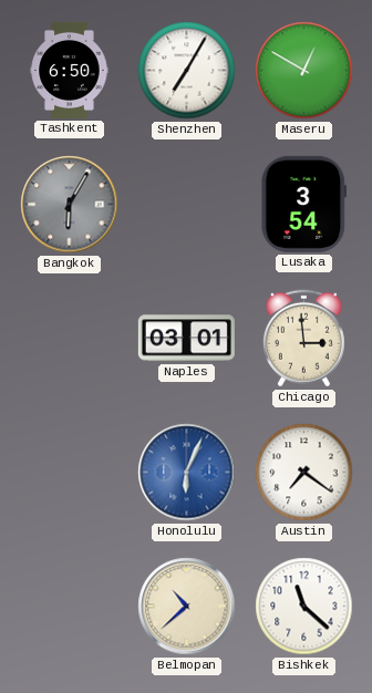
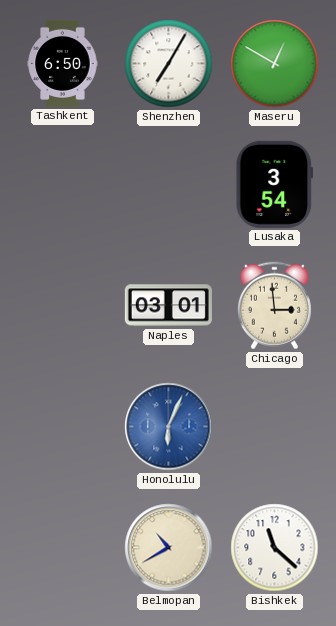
Bangkok: 6:05 -> none (70, 205)
Austin: 7:21 -> none (304, 473)
Belmopan: 10:38 -> 10:40 (169, 548)
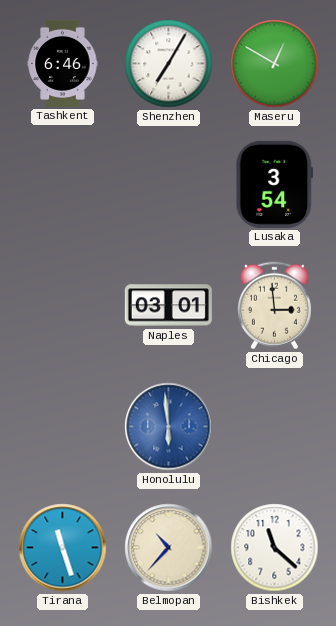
Tashkent: 6:50 -> 6:46 (63, 63)
Honolulu: 6:04 -> 5:59 (169, 427)
Tirana: none -> 11:27 (63, 548)
Belmopan: 10:40 -> 10:37 (169, 548)
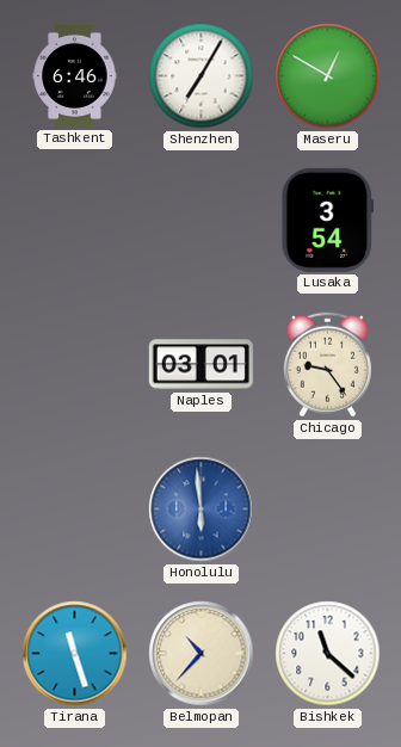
Chicago: 2:59 -> 9:24 (327, 365)
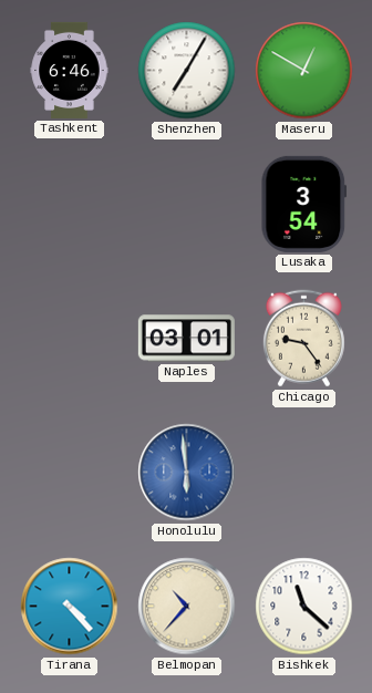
Tirana: 11:27 -> 4:23 (70, 607)
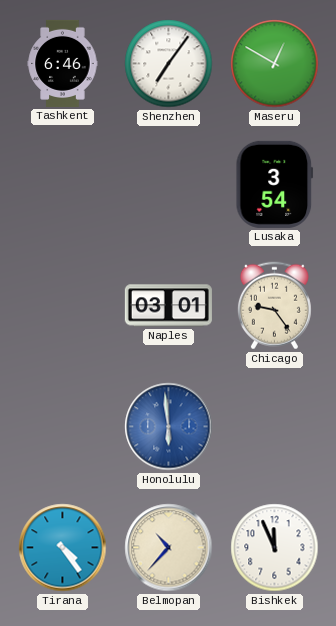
Shenzhen: 7:05 -> 7:06 (169, 64)
Tirana: 4:23 -> 4:24 (63, 548)
Bishkek: 11:22 -> 11:56 (275, 548)
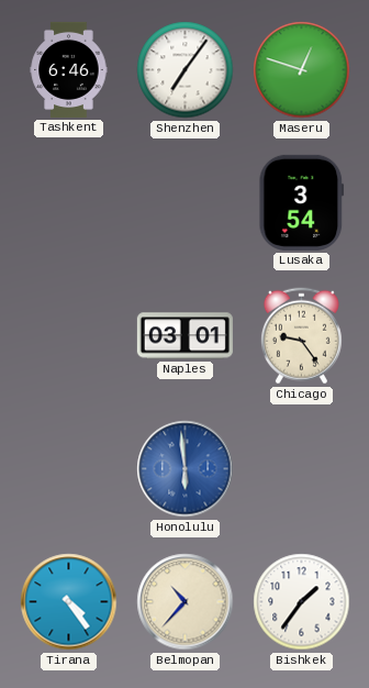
Maseru: 12:50 -> 12:48 (302, 70)
Bishkek: 11:56 -> 1:36 (302, 602)
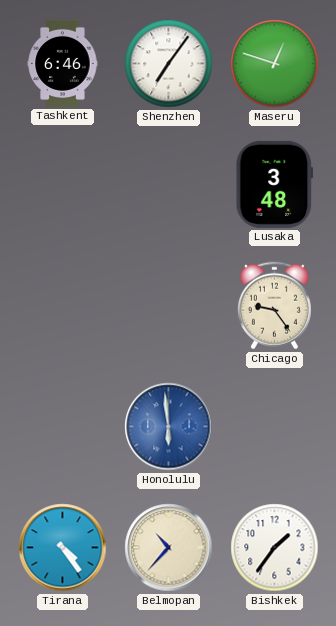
Lusaka: 3:54 -> 3:48 (275, 184)
Naples: 03:01 -> none (185, 336)
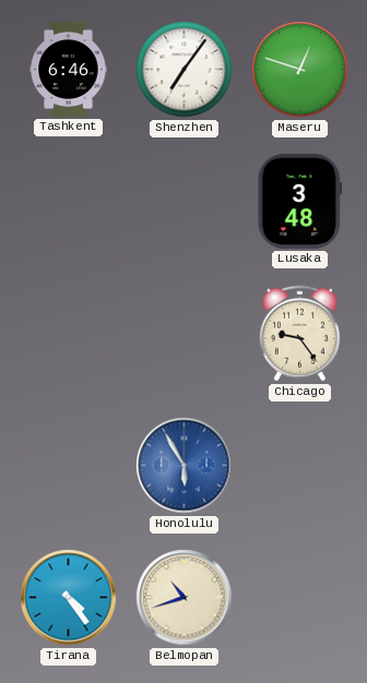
Honolulu: 5:59 -> 5:55 (185, 466)
Belmopan: 10:37 -> 10:42 (185, 598)
Bishkek: 1:36 -> none (275, 548)
